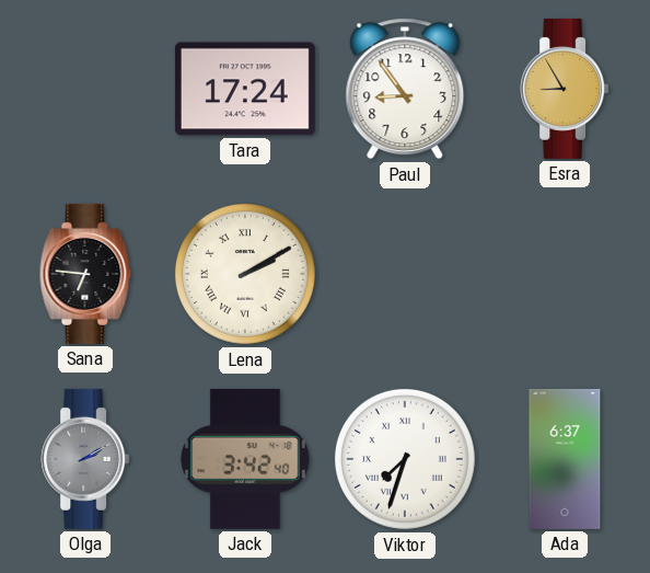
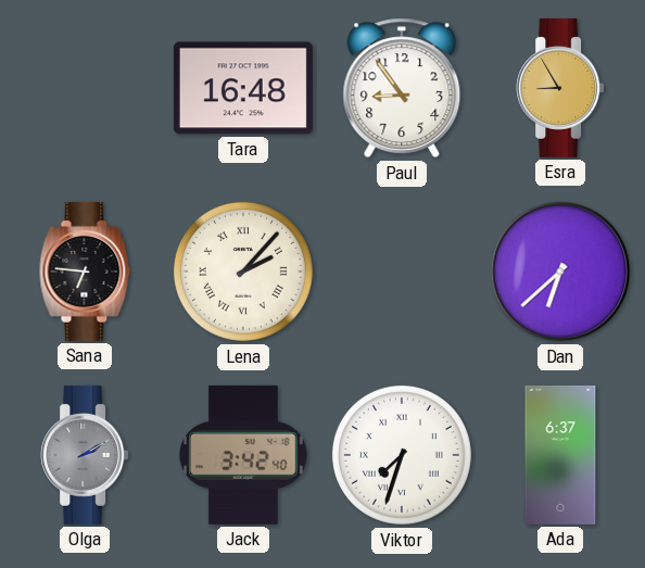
Tara: 17:24 -> 16:48 (243, 88)
Lena: 2:10 -> 2:07 (243, 272)
Dan: none -> 6:38 (560, 272)
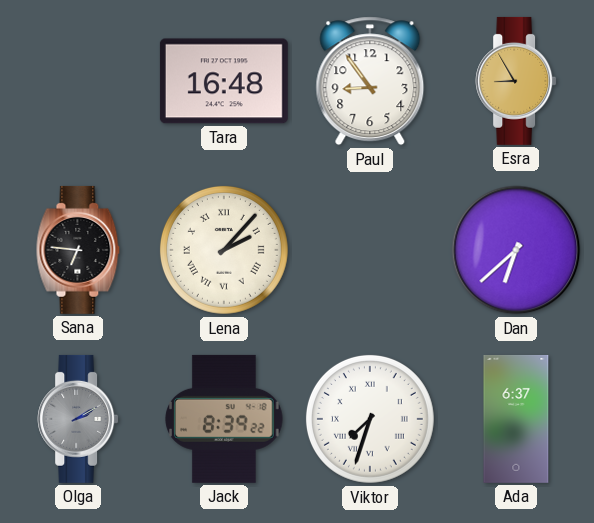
Jack: 3:42 -> 8:39 (224, 419)
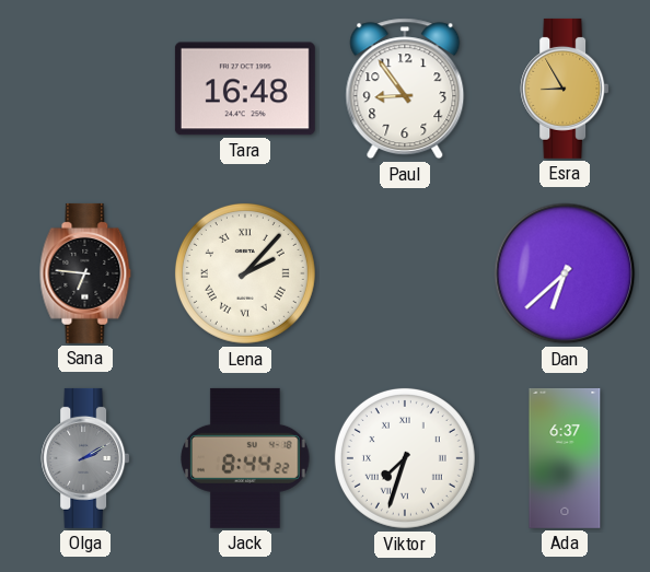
Jack: 8:39 -> 8:44 (245, 458)
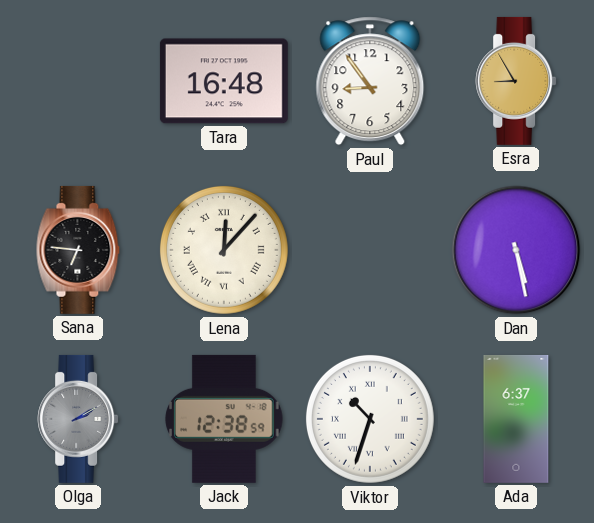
Lena: 2:07 -> 12:07 (224, 250)
Dan: 6:38 -> 5:28 (516, 250)
Jack: 8:44 -> 12:38 (224, 419)
Viktor: 7:33 -> 10:33 (370, 419)
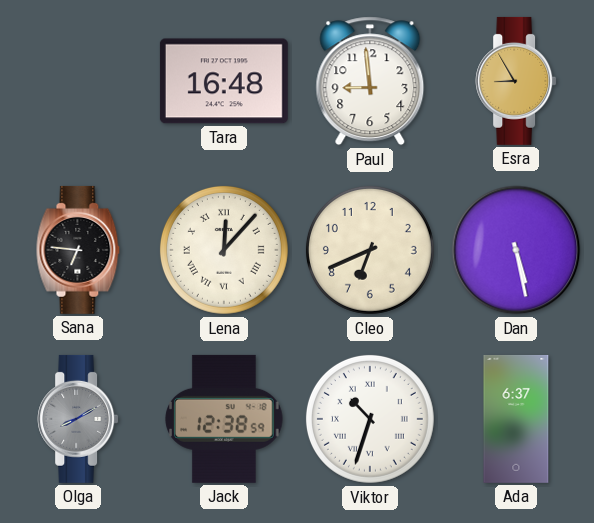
Paul: 8:54 -> 8:59 (370, 81)
Cleo: none -> 6:41 (370, 250)
Olga: 2:10 -> 8:10 (78, 419)
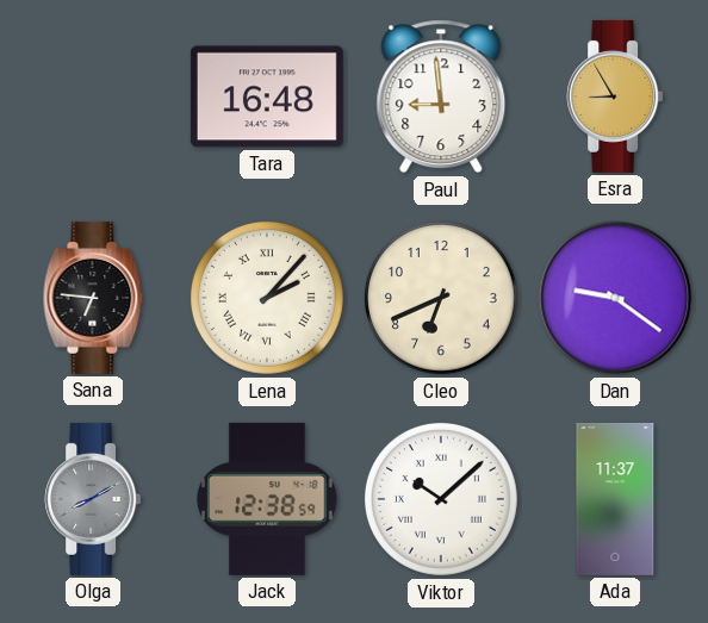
Lena: 12:07 -> 2:07 (267, 298)
Dan: 5:28 -> 9:21 (615, 298)
Viktor: 10:33 -> 10:08 (441, 499)
Ada: 6:37 -> 11:37 (615, 499)
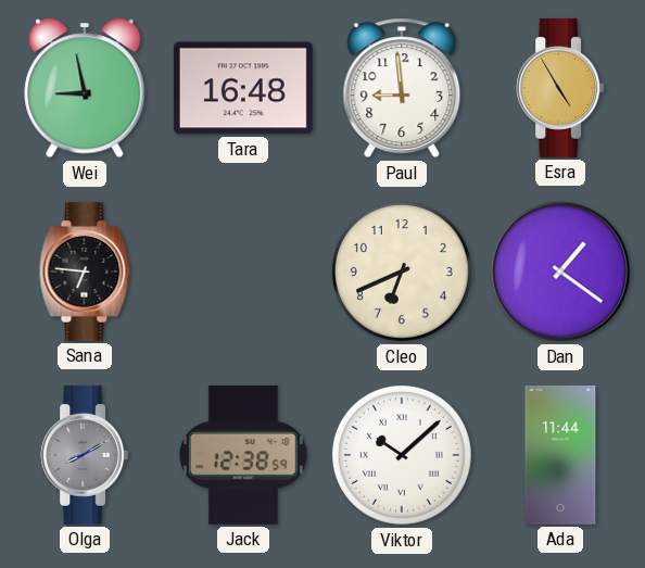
Wei: none -> 8:58 (85, 88)
Esra: 8:55 -> 4:55 (560, 88)
Lena: 2:07 -> none (267, 298)
Dan: 9:21 -> 1:21 (560, 272)
Ada: 11:37 -> 11:44 (560, 455)
